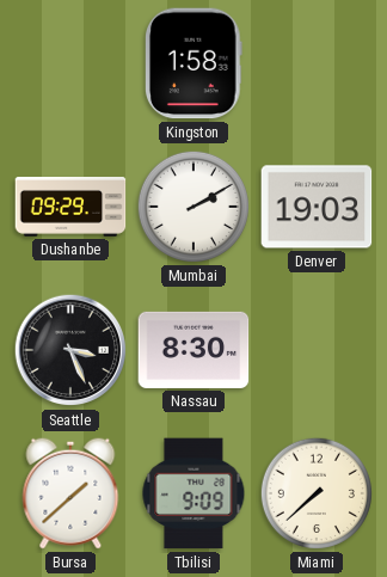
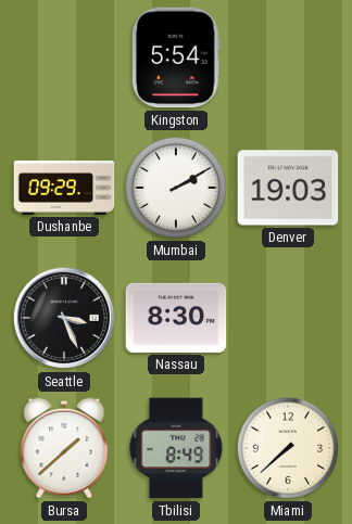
Kingston: 1:58 -> 5:54 (176, 57)
Tbilisi: 9:09 -> 8:49 (176, 448)
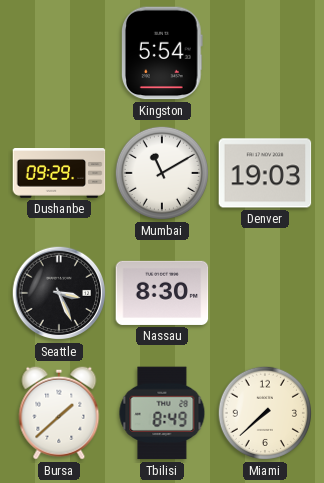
Mumbai: 2:10 -> 11:10 (162, 173)
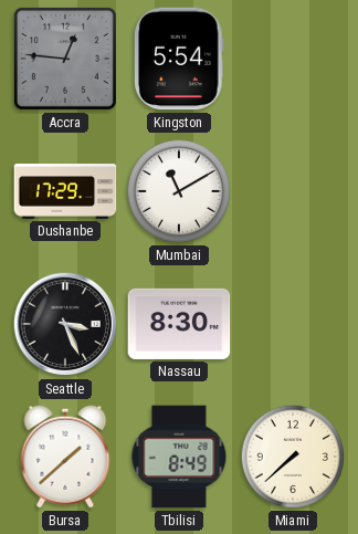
Accra: none -> 12:46 (65, 59)
Dushanbe: 09:29 -> 17:29 (65, 191)
Denver: 19:03 -> none (265, 173)
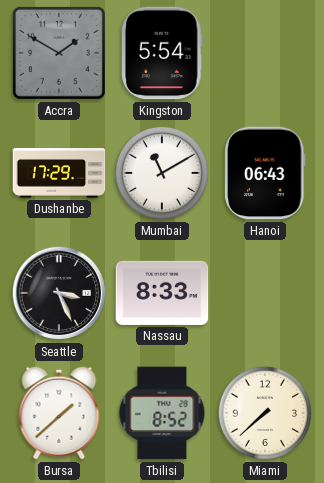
Accra: 12:46 -> 1:50 (59, 53)
Hanoi: none -> 06:43 (265, 173)
Nassau: 8:30 -> 8:33 (162, 293)
Tbilisi: 8:49 -> 8:52 (162, 413)
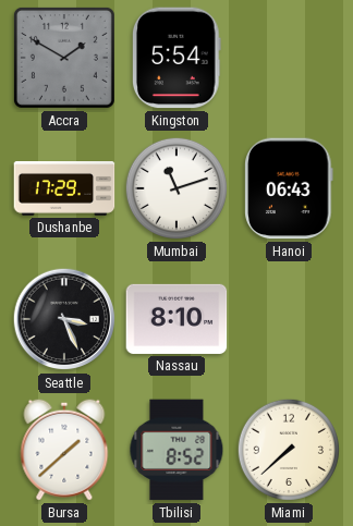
Mumbai: 11:10 -> 11:12 (176, 188)
Nassau: 8:33 -> 8:10 (176, 319)
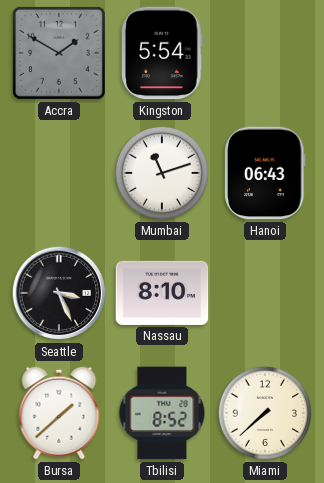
Dushanbe: 17:29 -> none (64, 188)
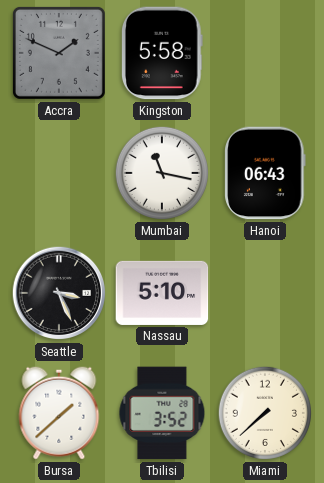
Accra: 1:50 -> 1:49 (59, 53)
Kingston: 5:54 -> 5:58 (162, 53)
Mumbai: 11:12 -> 11:17 (162, 173)
Nassau: 8:10 -> 5:10 (162, 293)
Tbilisi: 8:52 -> 3:52 (162, 413)
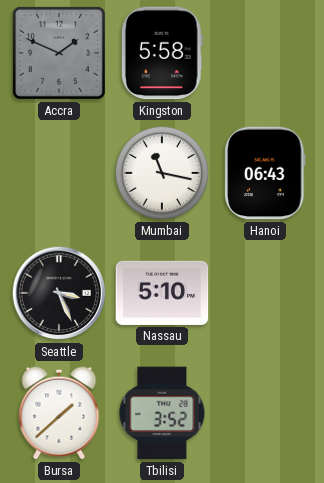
Miami: 7:38 -> none (265, 413)
